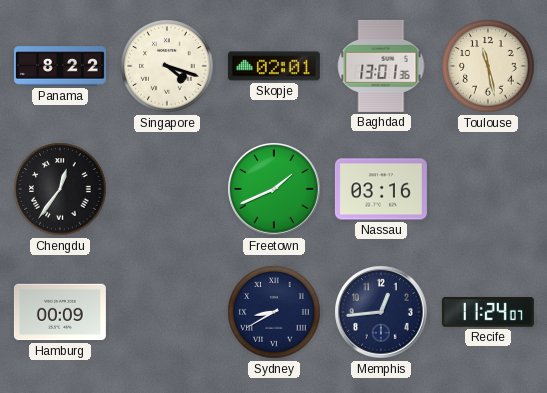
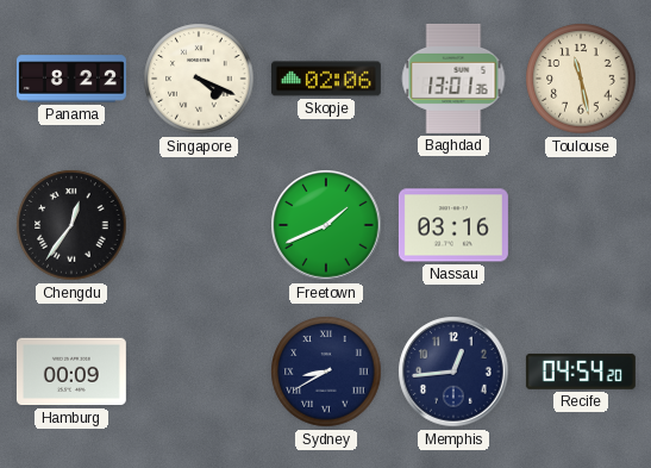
Singapore: 4:18 -> 4:19 (199, 79)
Skopje: 02:01 -> 02:06 (326, 79)
Recife: 11:24 -> 04:54 (581, 372)
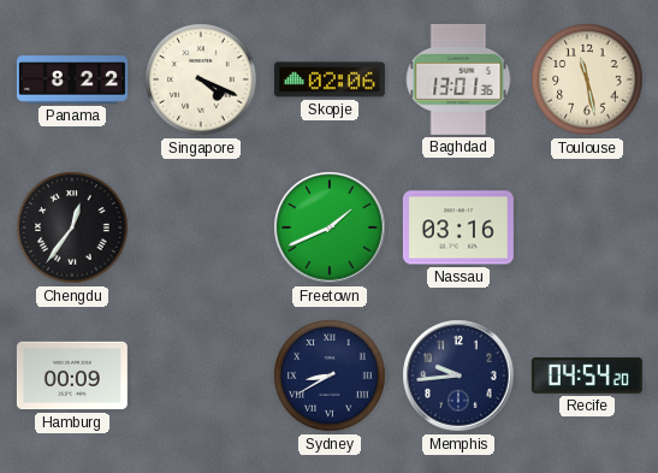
Memphis: 12:44 -> 9:44 (458, 376)
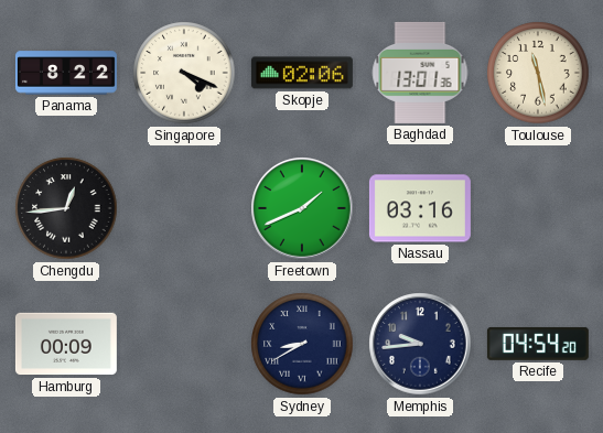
Chengdu: 12:36 -> 12:44 (66, 208)
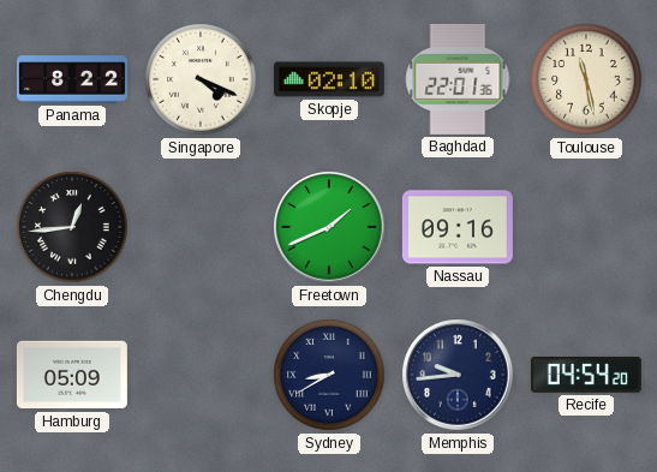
Skopje: 02:06 -> 02:10 (329, 79)
Baghdad: 13:01 -> 22:01 (458, 79)
Nassau: 03:16 -> 09:16 (458, 227)
Hamburg: 00:09 -> 05:09 (72, 375)
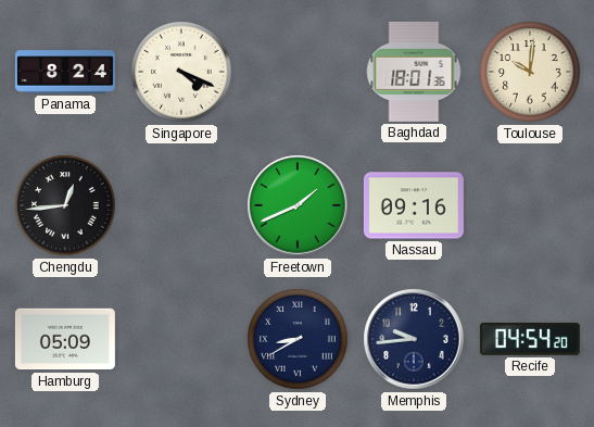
Panama: 8:22 -> 8:24 (65, 72)
Skopje: 02:10 -> none (329, 79)
Baghdad: 22:01 -> 18:01 (414, 72)
Toulouse: 11:28 -> 10:01 (530, 72)
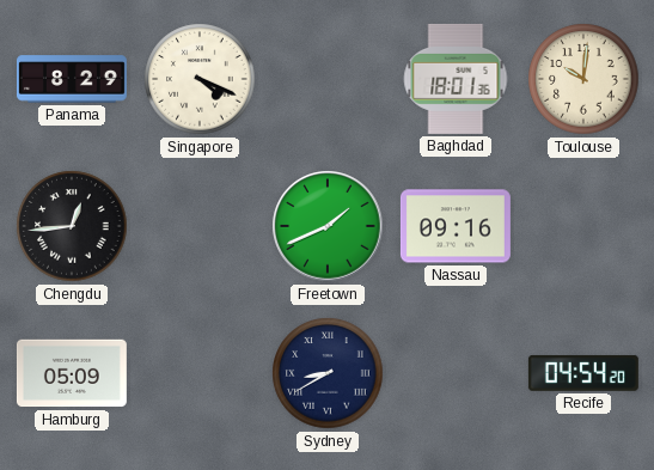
Panama: 8:24 -> 8:29 (72, 79)
Memphis: 9:44 -> none (414, 339)
